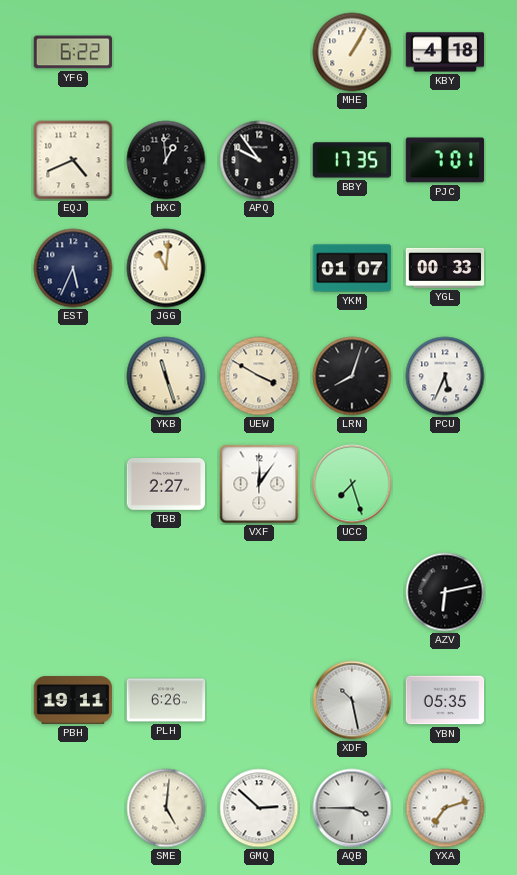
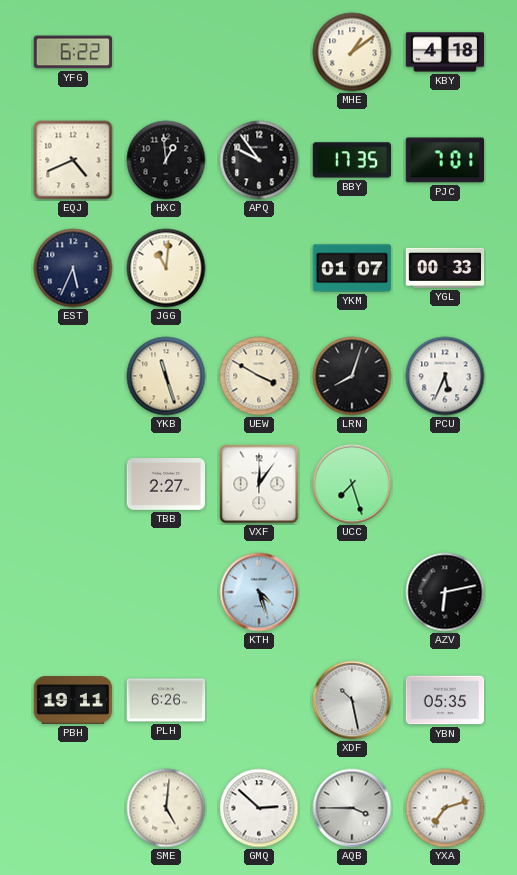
MHE: 1:05 -> 1:09 (352, 52)
KTH: none -> 4:27 (259, 592)
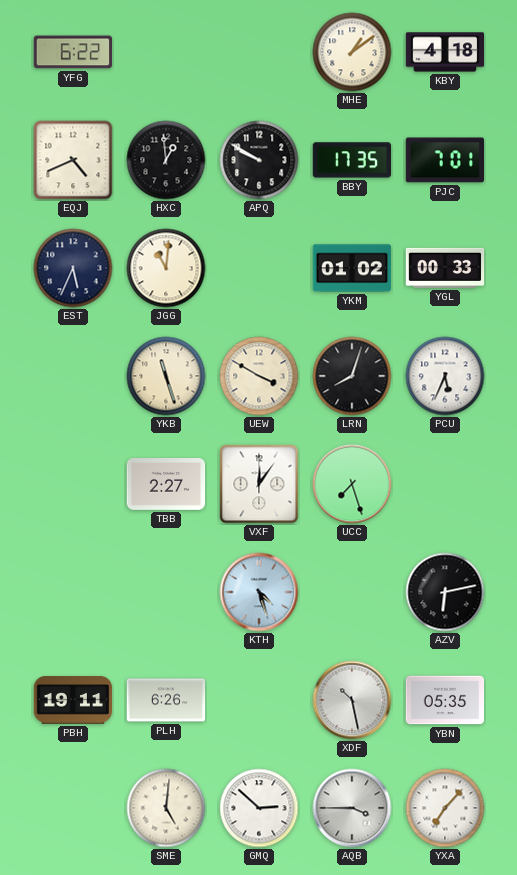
APQ: 9:54 -> 9:50 (259, 160)
YKM: 01:07 -> 01:02 (352, 268)
YXA: 7:12 -> 7:07 (445, 808)
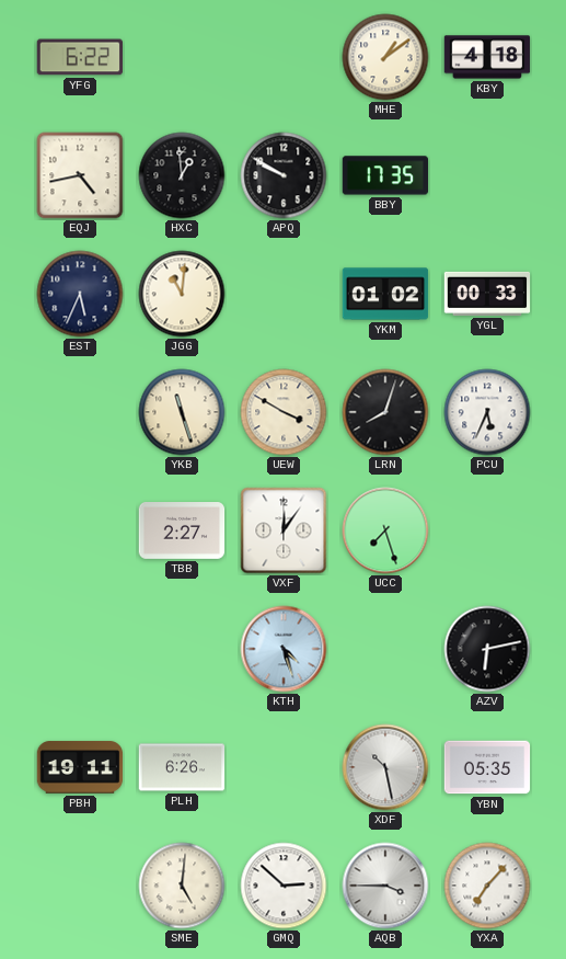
EQJ: 4:41 -> 4:43 (80, 175)
PJC: 7:01 -> none (445, 160)
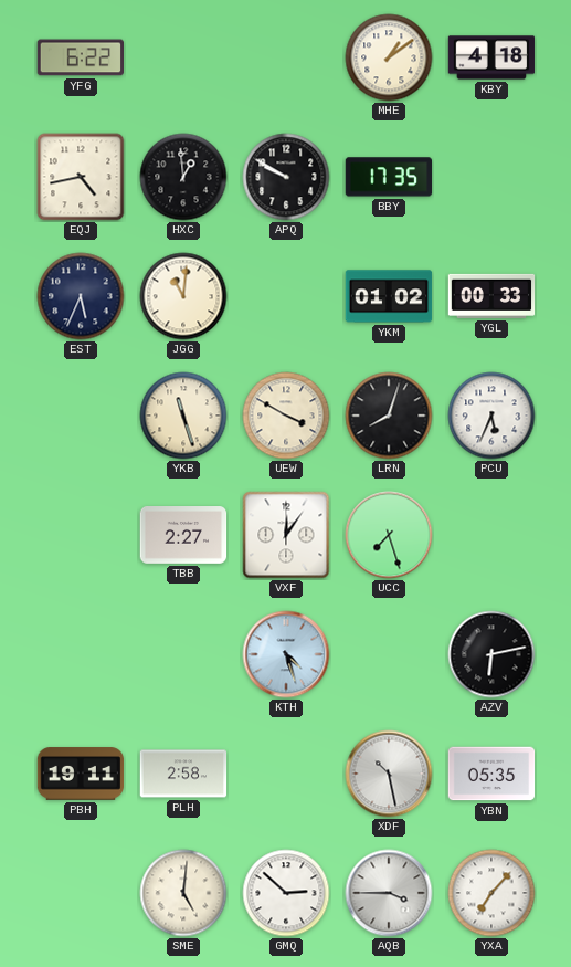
PLH: 6:26 -> 2:58 (183, 774)
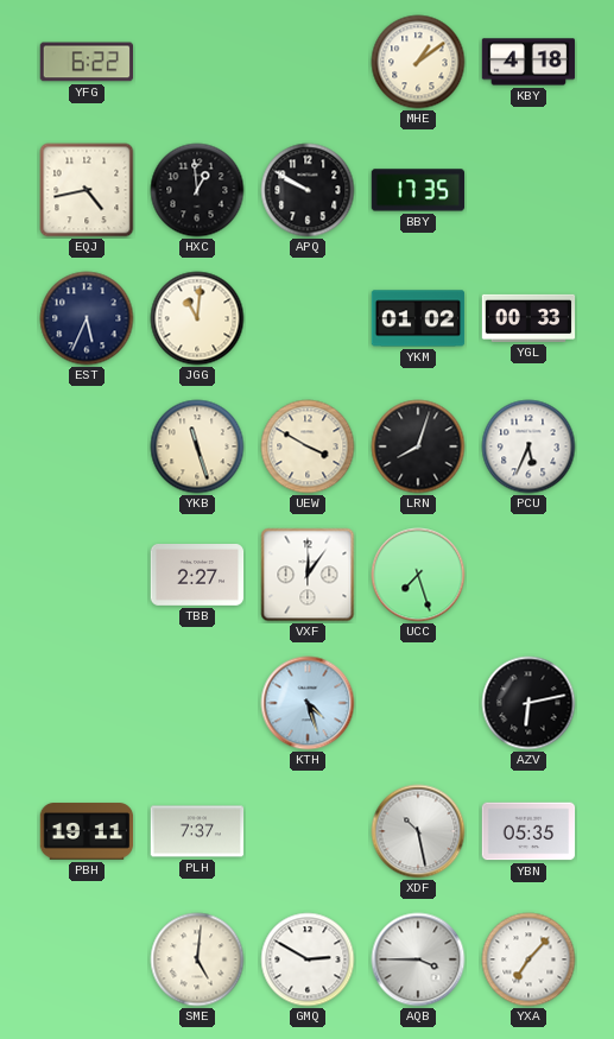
PLH: 2:58 -> 7:37 (197, 831)
GMQ: 2:52 -> 2:50 (308, 959)
